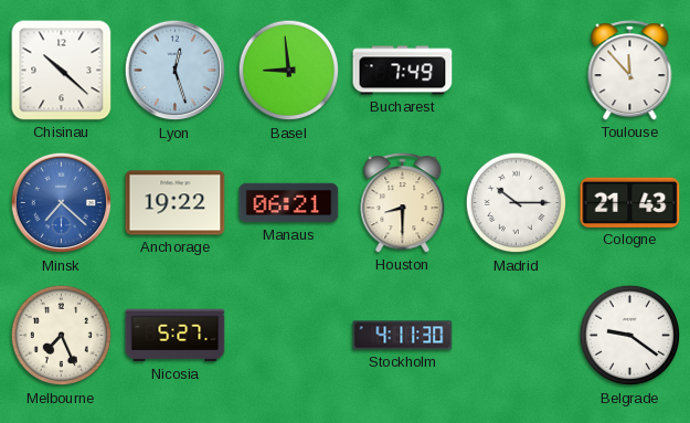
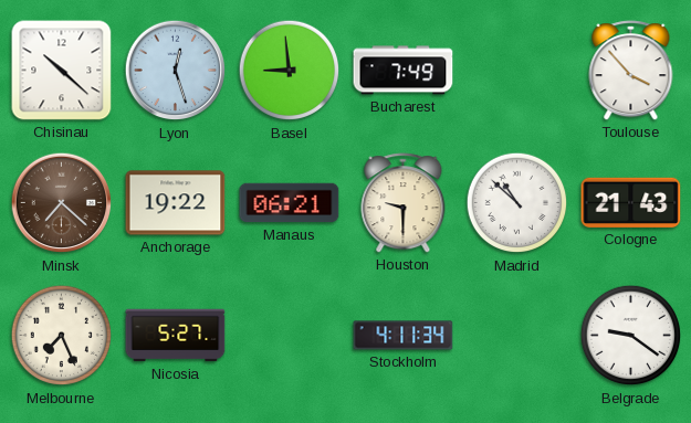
Toulouse: 11:53 -> 3:53 (631, 71)
Minsk dial: blue -> brown (62, 203)
Houston: 8:30 -> 9:30 (404, 203)
Madrid: 10:15 -> 10:52 (517, 203)
Stockholm: 4:11:30 -> 4:11:34 (404, 336)
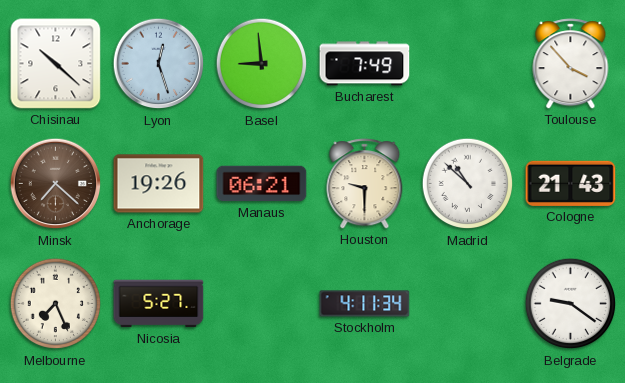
Anchorage: 19:22 -> 19:26 (159, 184)
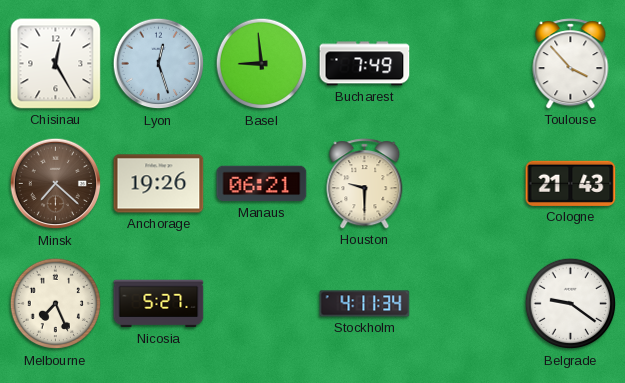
Chisinau: 10:22 -> 12:25 (56, 64)
Madrid: 10:52 -> none (468, 184)
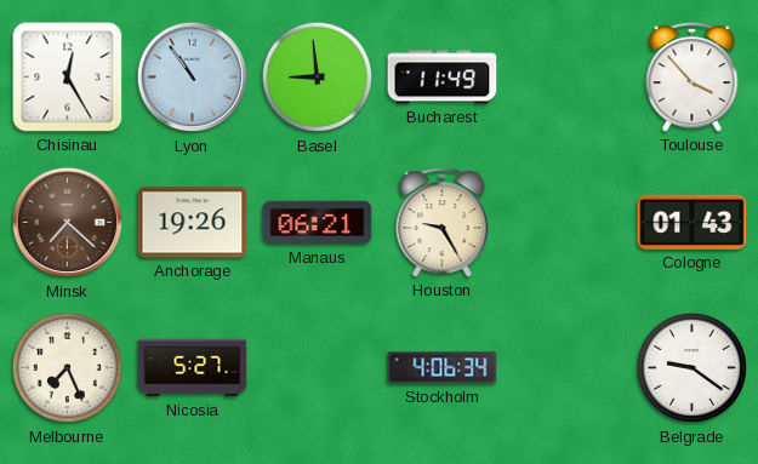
Lyon: 12:27 -> 10:54 (193, 78)
Bucharest: 7:49 -> 11:49 (443, 78)
Houston: 9:30 -> 9:25 (443, 223)
Cologne: 21:43 -> 01:43 (693, 222)
Stockholm: 4:11 -> 4:06 (443, 368)
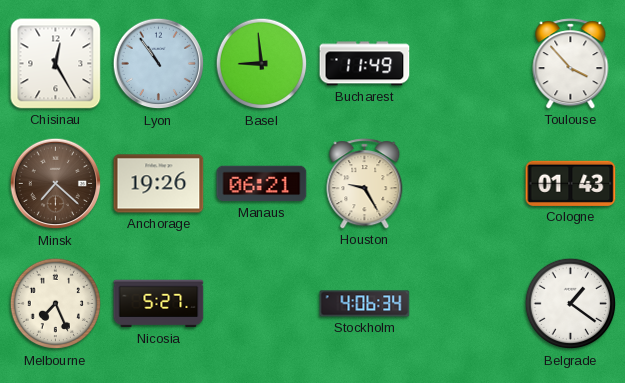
Belgrade: 9:21 -> 1:21 (571, 304)
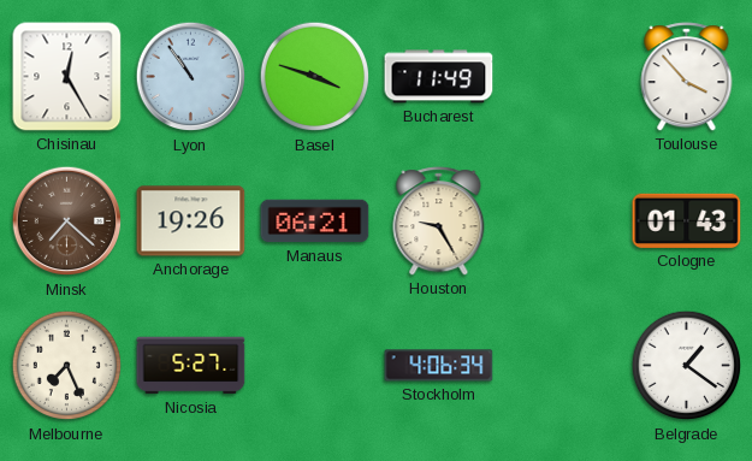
Basel: 8:59 -> 3:48 (315, 77)
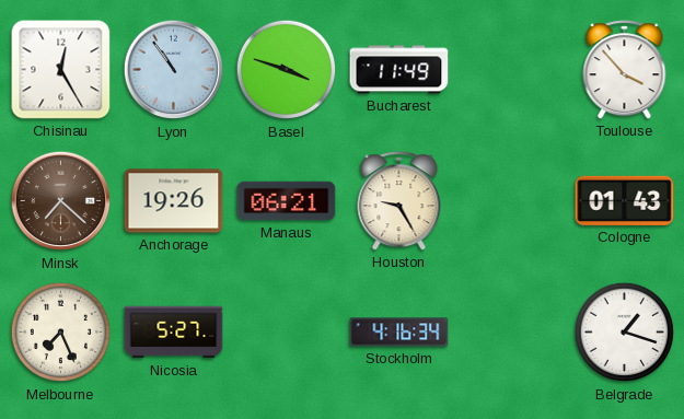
Stockholm: 4:06 -> 4:16 (399, 333)
Belgrade: 1:21 -> 1:18 (625, 333)
